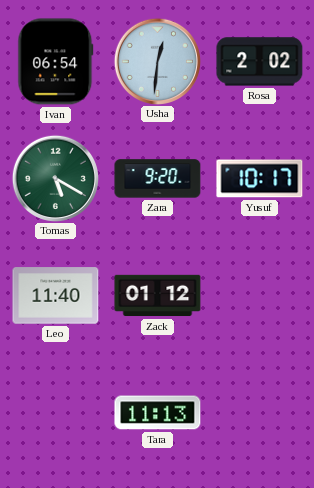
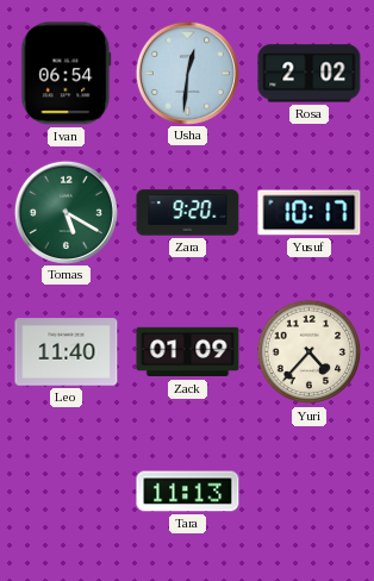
Zack: 01:12 -> 01:09 (188, 352)
Yuri: none -> 4:37 (310, 352)
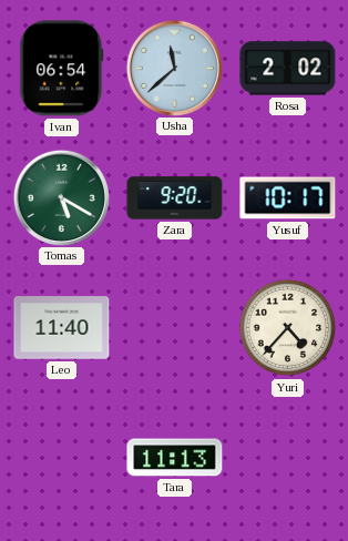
Usha: 12:31 -> 11:38 (174, 68)
Zack: 01:09 -> none (188, 352)
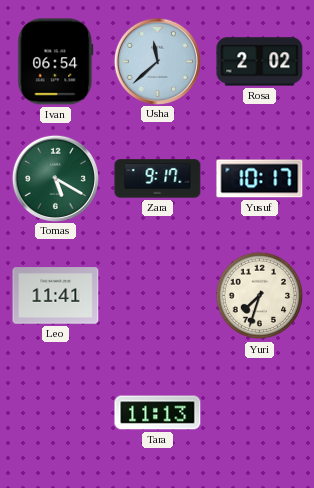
Zara: 9:20 -> 9:17 (158, 179)
Leo: 11:40 -> 11:41 (56, 296)
Yuri: 4:37 -> 7:33 (260, 296)
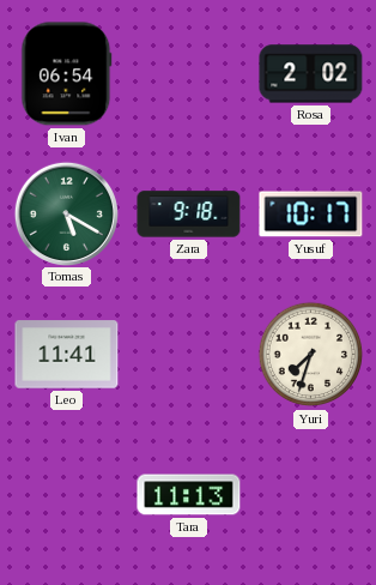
Usha: 11:38 -> none (157, 61)
Zara: 9:17 -> 9:18 (189, 215)
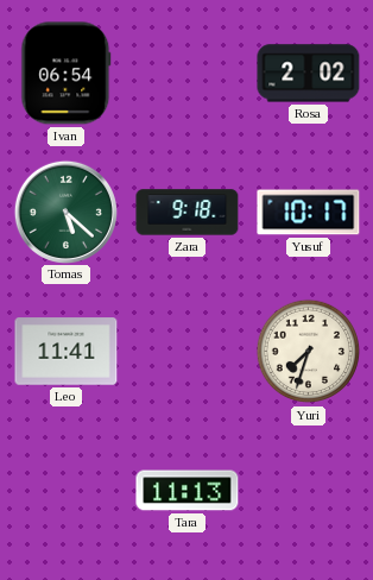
Tomas: 5:20 -> 5:22 (65, 212)
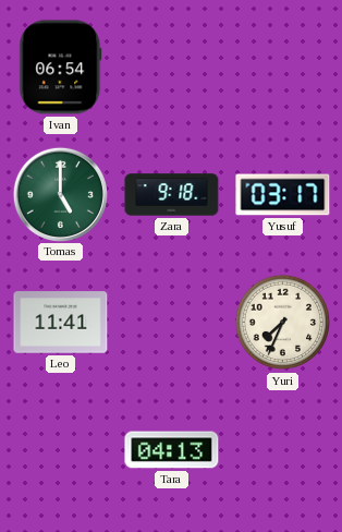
Rosa: 2:02 -> none (309, 74)
Tomas: 5:22 -> 5:00 (60, 194)
Yusuf: 10:17 -> 03:17 (283, 195)
Yuri: 7:33 -> 7:34 (283, 323)
Tara: 11:13 -> 04:13 (172, 450)
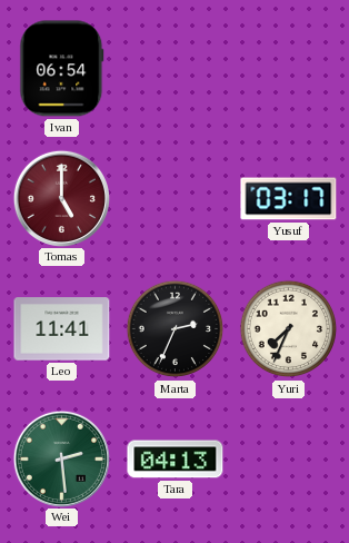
Tomas dial: green -> burgundy (61, 198)
Zara: 9:18 -> none (172, 195)
Marta: none -> 2:34 (176, 329)
Wei: none -> 2:29 (61, 458)
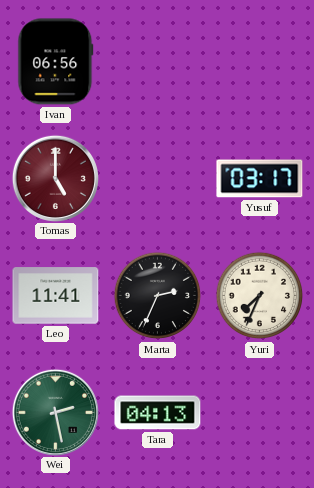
Ivan: 06:54 -> 06:56 (56, 62)
Wei: 2:29 -> 2:28 (55, 412)
